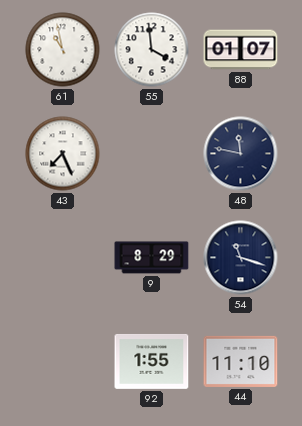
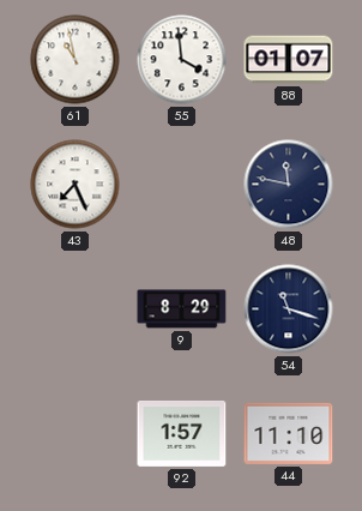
92: 1:55 -> 1:57 (182, 433)
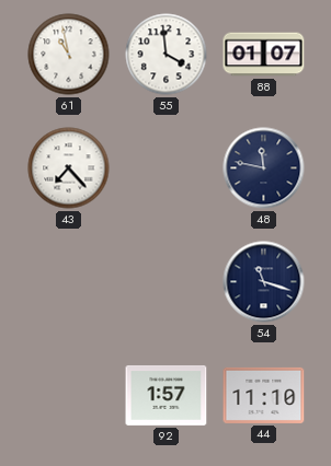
43: 7:26 -> 7:23 (69, 168)
9: 8:29 -> none (182, 309)
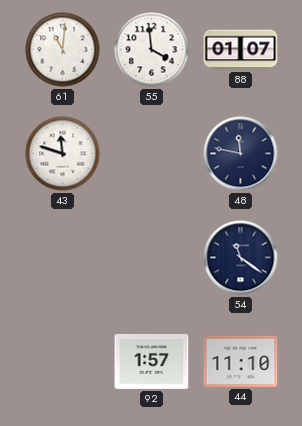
61: 10:58 -> 11:01 (63, 50)
43: 7:23 -> 11:48 (63, 154)
54: 11:18 -> 11:21 (241, 258)
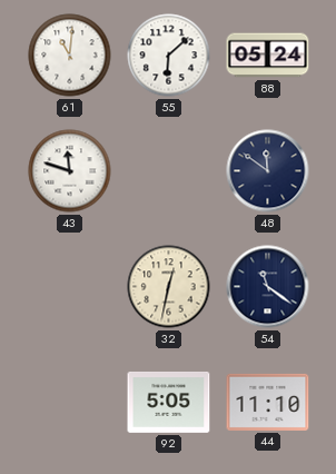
55: 3:59 -> 6:08 (169, 56)
88: 01:07 -> 05:24 (268, 56)
48: 11:47 -> 11:51 (268, 171)
32: none -> 12:32 (169, 287)
92: 1:57 -> 5:05 (169, 402)
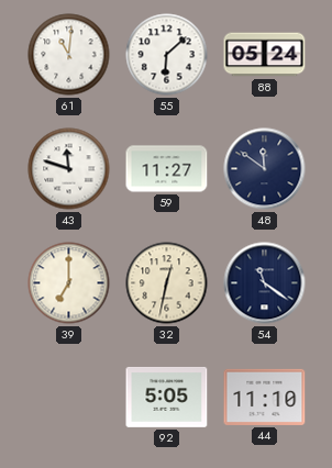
59: none -> 11:27 (167, 169)
39: none -> 7:00 (69, 283)
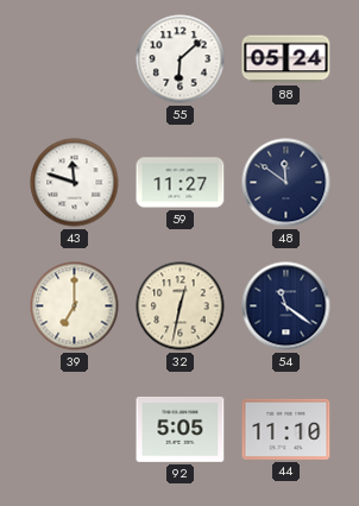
61: 11:01 -> none (69, 55)
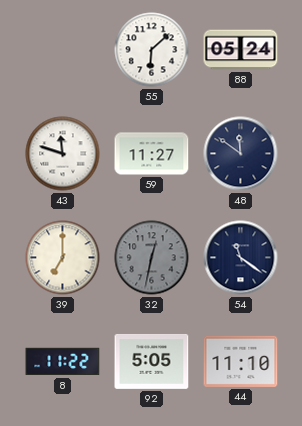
32 dial: cream -> grey (152, 258)
8: none -> 11:22 (63, 362)
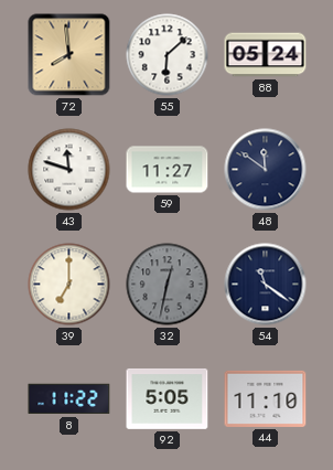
72: none -> 7:59 (69, 55)
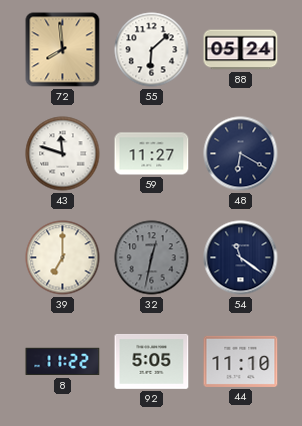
48: 11:51 -> 6:20 (241, 154)
